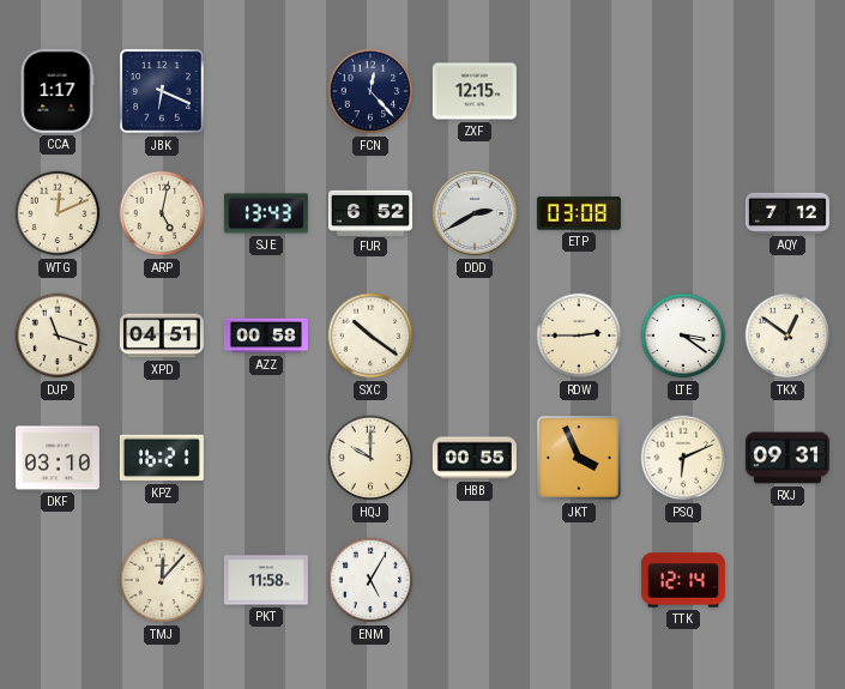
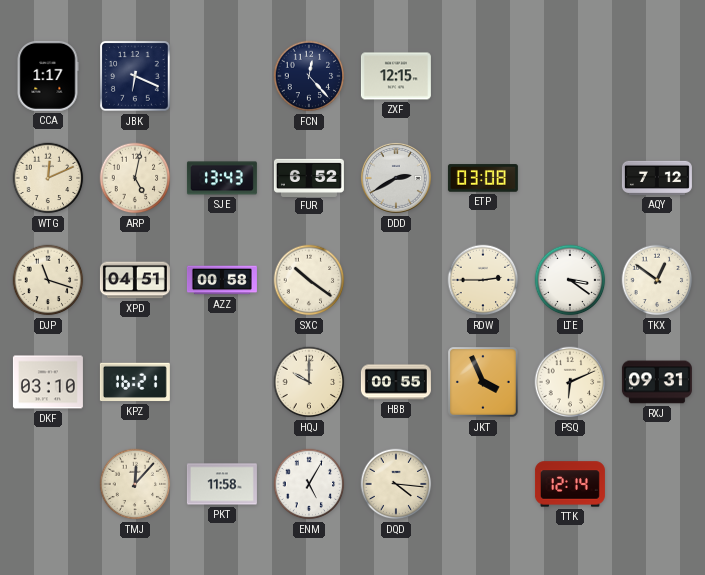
DQD: none -> 4:16 (396, 484)
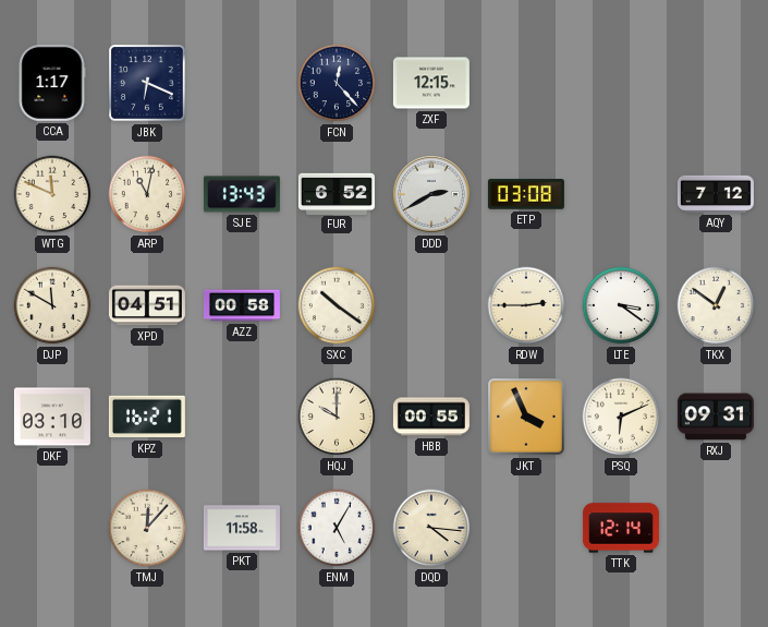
WTG: 12:11 -> 11:49 (52, 194)
ARP: 5:02 -> 11:02 (147, 194)
DJP: 11:18 -> 11:50 (52, 305)
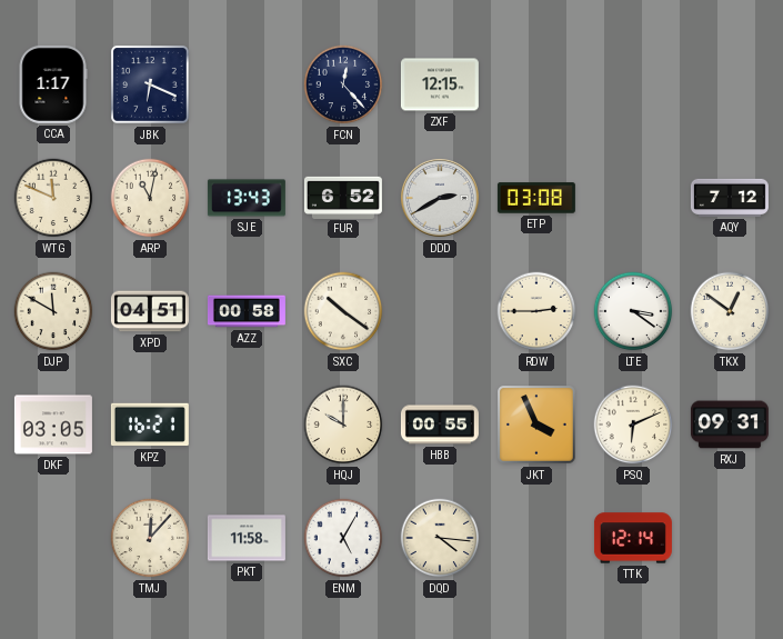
DKF: 03:10 -> 03:05 (53, 425)
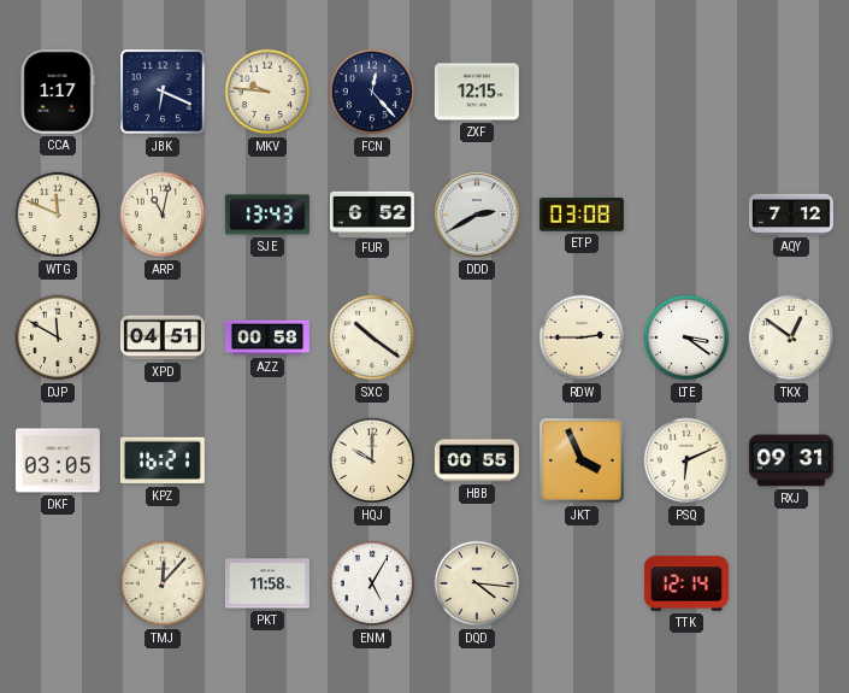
MKV: none -> 9:46 (267, 92)
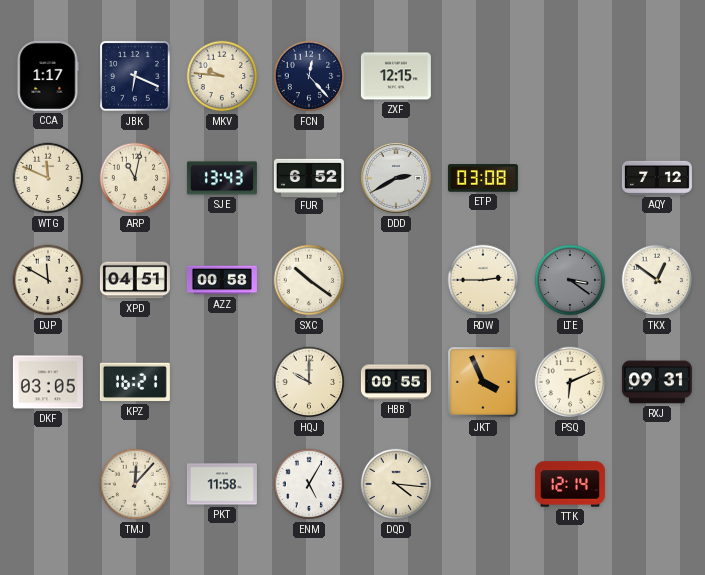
LTE dial: white -> grey (570, 280)
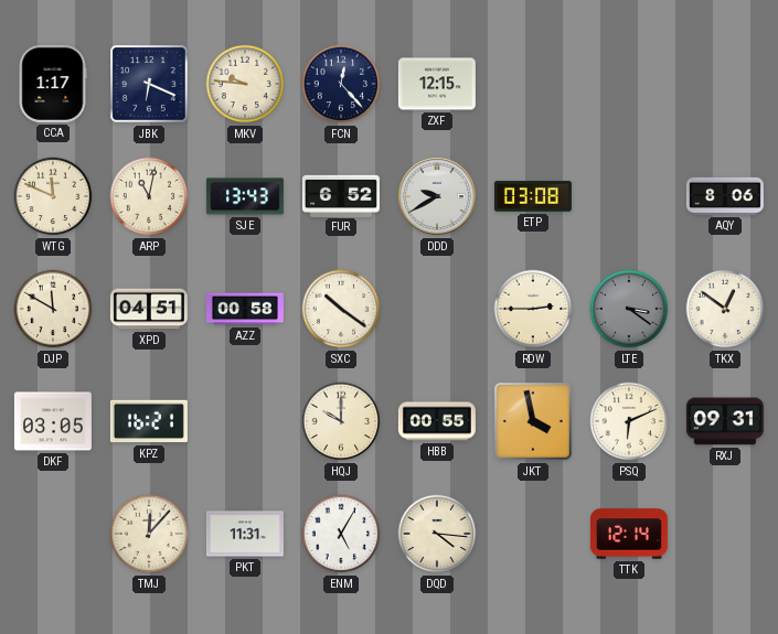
DDD: 2:40 -> 9:40 (438, 197)
AQY: 7:12 -> 8:06 (725, 196)
JKT: 3:56 -> 3:58 (534, 422)
PKT: 11:58 -> 11:31 (245, 534)
